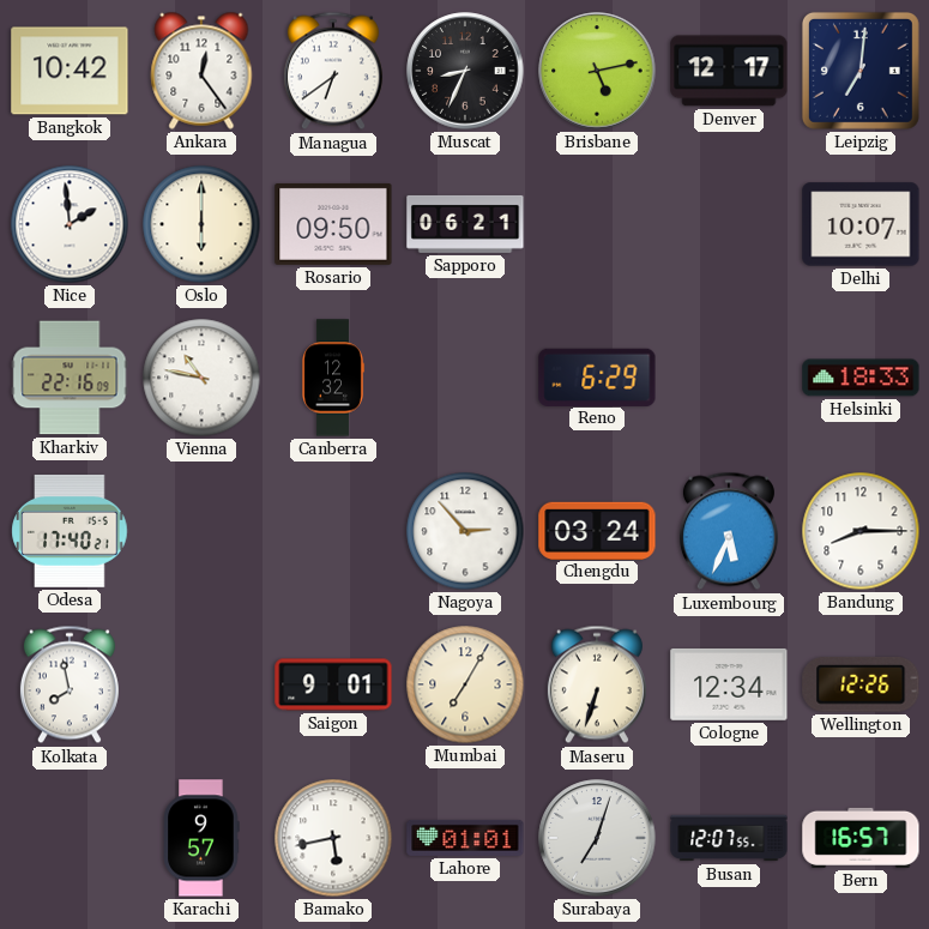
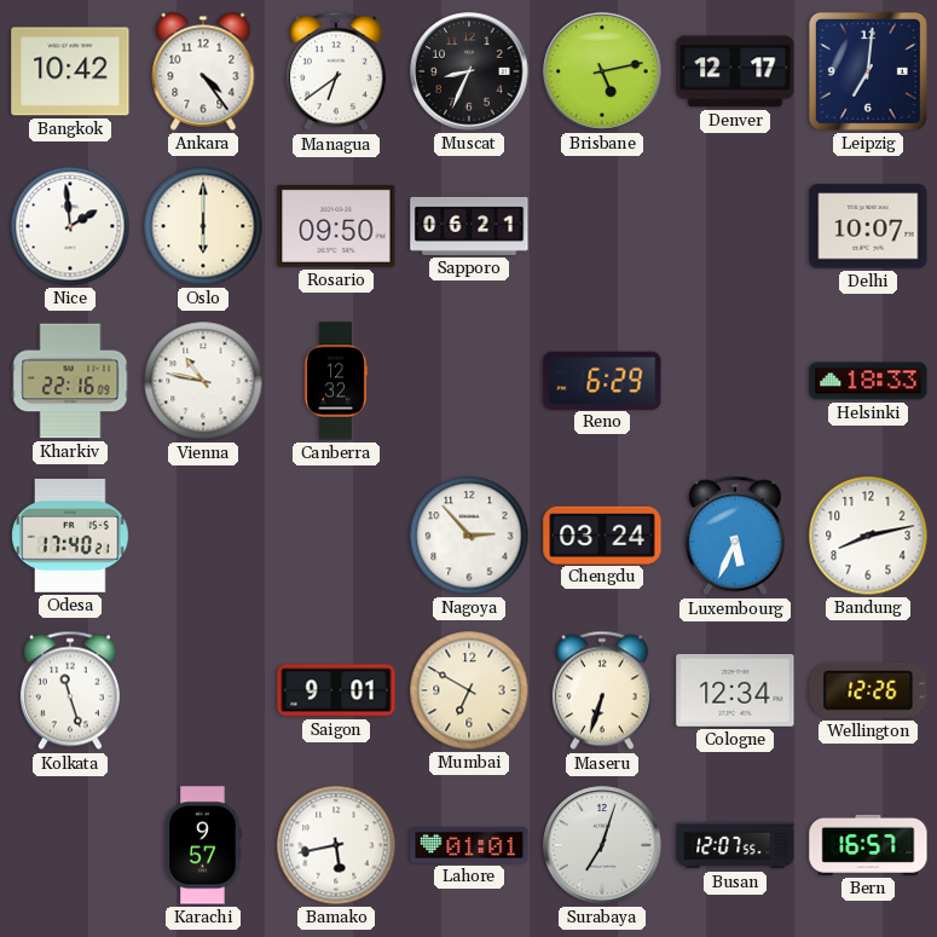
Ankara: 12:24 -> 4:24 (203, 71)
Bandung: 8:15 -> 8:13 (868, 536)
Kolkata: 7:58 -> 11:27 (70, 690)
Mumbai: 7:05 -> 6:50 (469, 690)
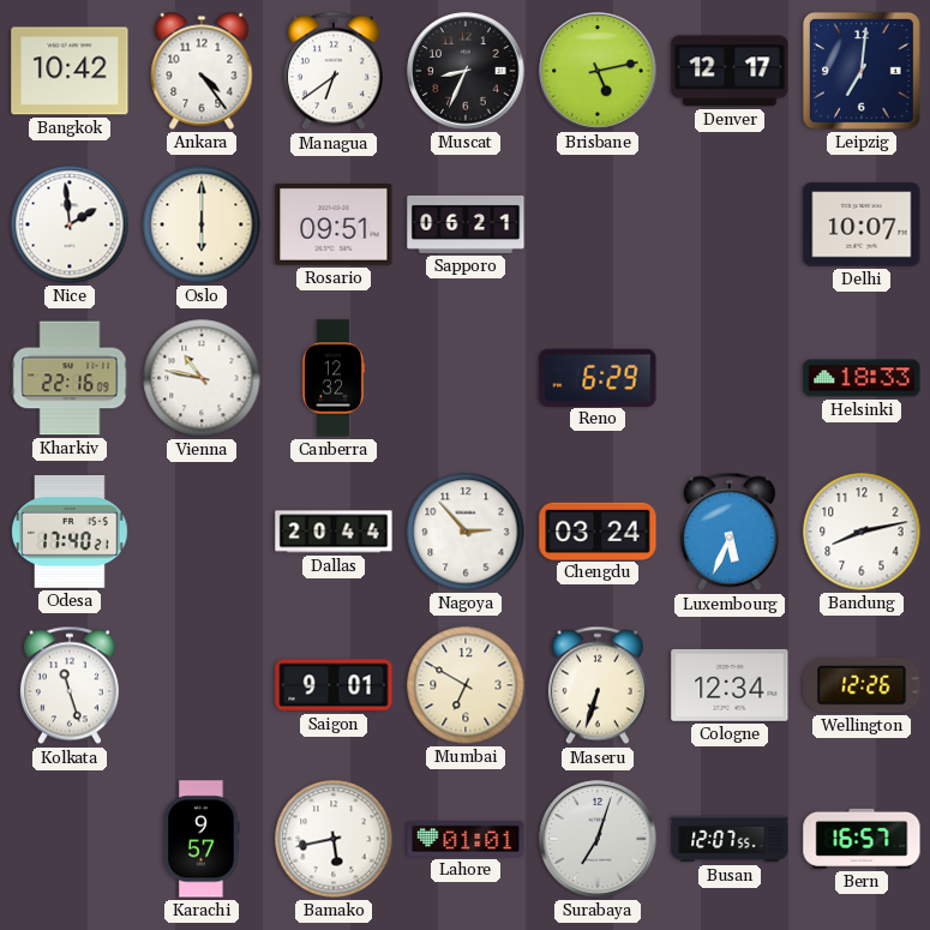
Rosario: 09:50 -> 09:51 (334, 224)
Dallas: none -> 20:44 (334, 532)
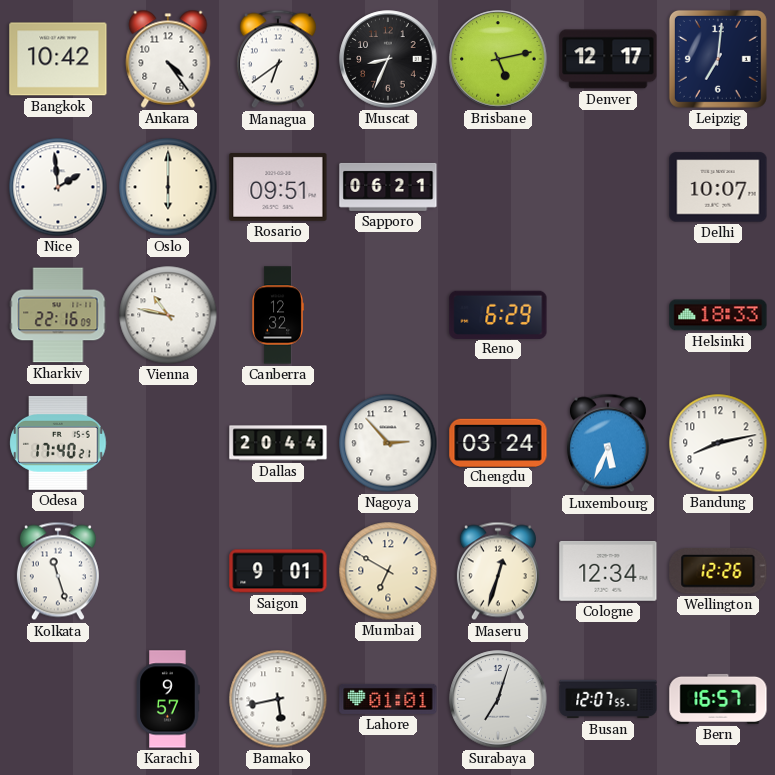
Maseru: 6:33 -> 12:33 (498, 571)
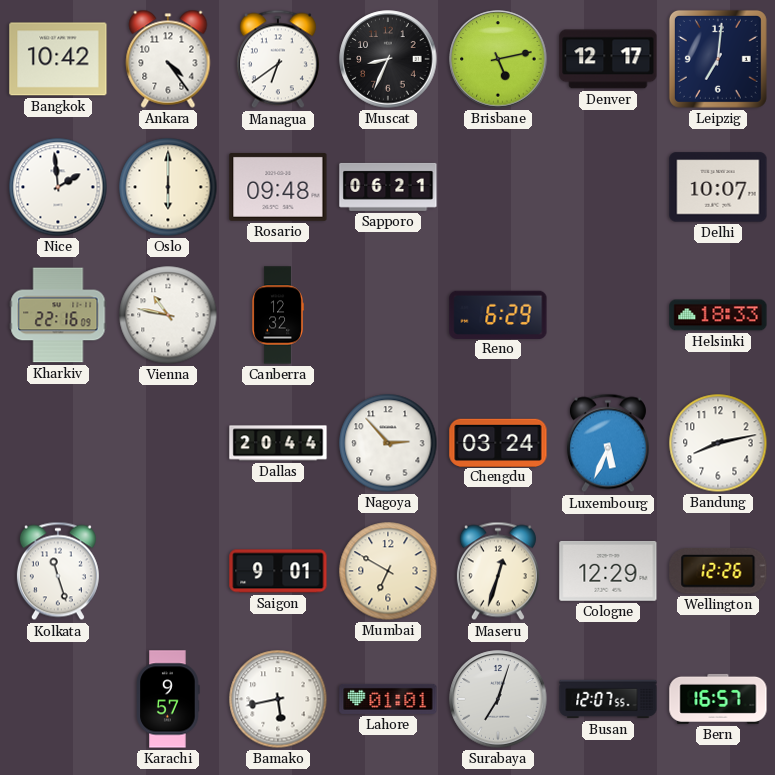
Rosario: 09:51 -> 09:48 (278, 187)
Odesa: 17:40 -> none (58, 443)
Cologne: 12:34 -> 12:29 (608, 571)
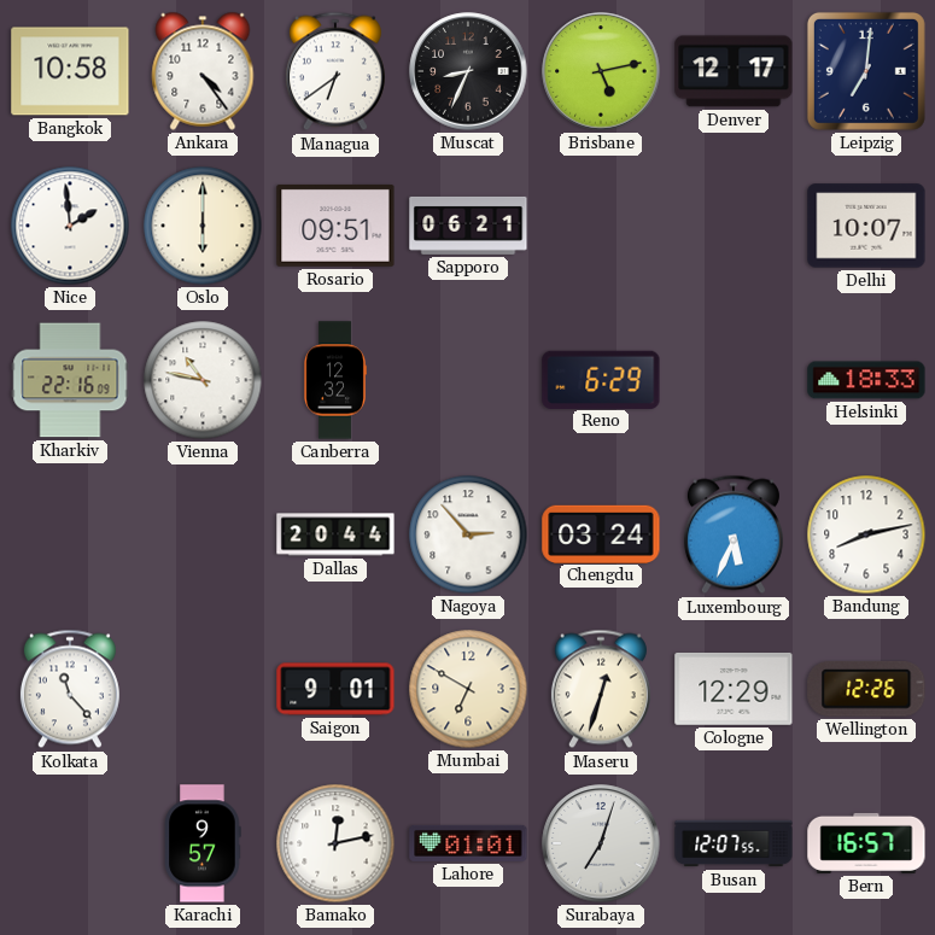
Bangkok: 10:42 -> 10:58 (70, 71)
Rosario: 09:48 -> 09:51 (335, 226)
Kolkata: 11:27 -> 11:23 (70, 689)
Bamako: 5:43 -> 12:13 (335, 843)
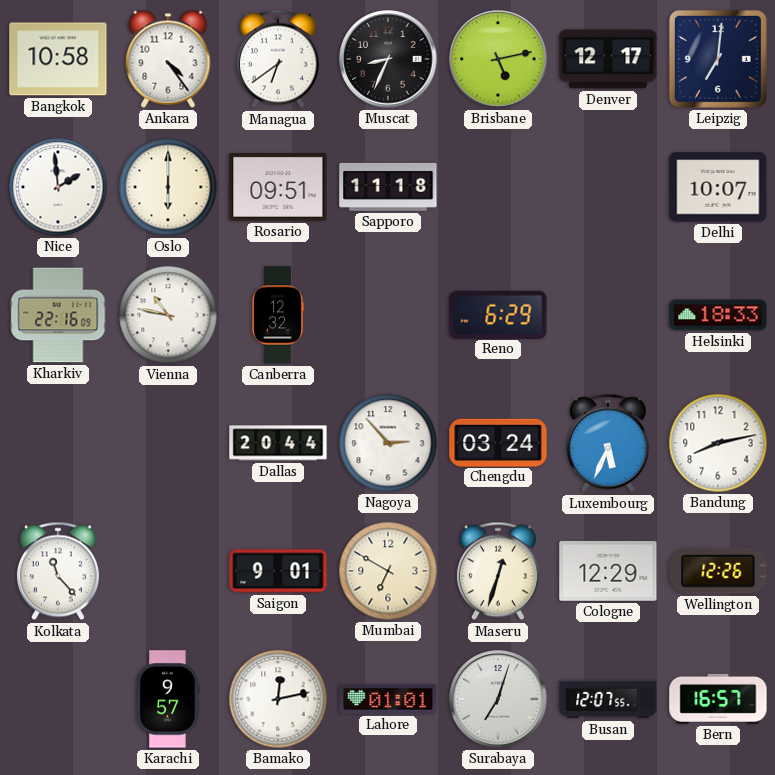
Sapporo: 06:21 -> 11:18 (388, 187)
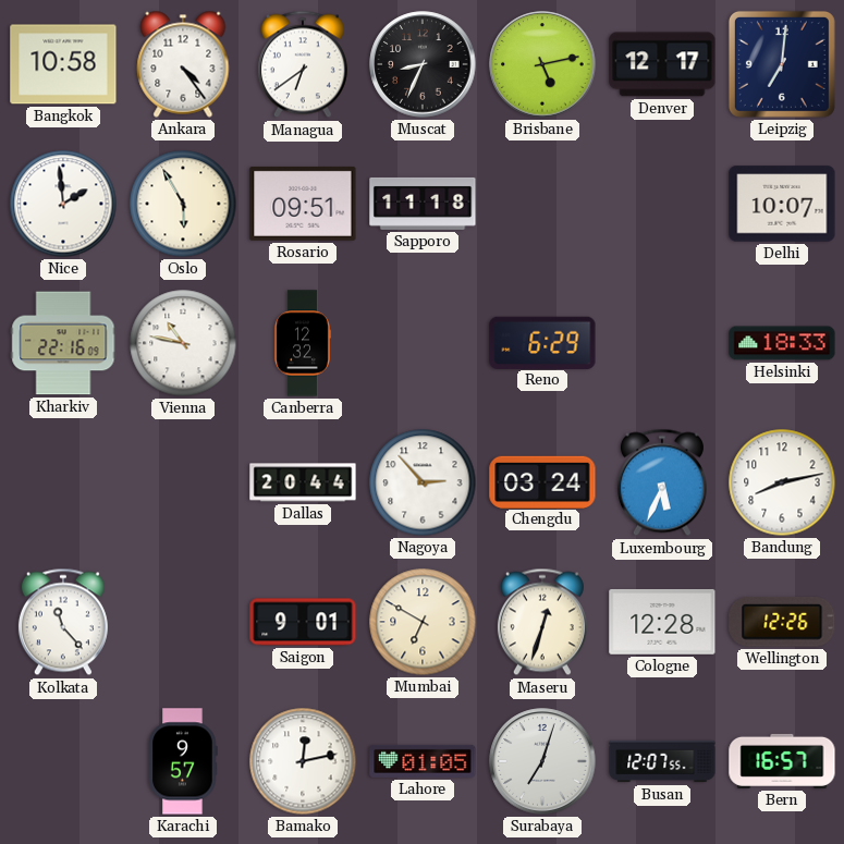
Oslo: 6:00 -> 5:55 (183, 204)
Cologne: 12:29 -> 12:28 (662, 622)
Lahore: 01:01 -> 01:05 (423, 761)
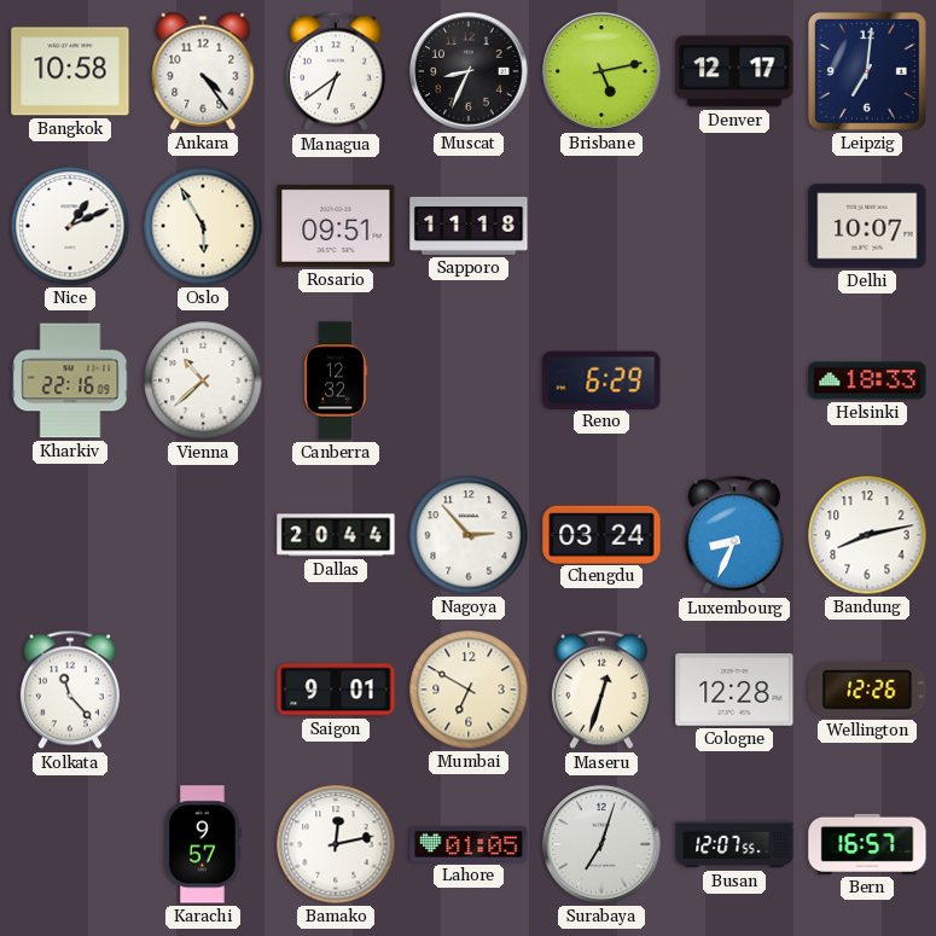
Nice: 1:59 -> 1:11 (70, 226)
Vienna: 10:47 -> 10:38 (203, 380)
Luxembourg: 5:34 -> 8:34 (734, 535)
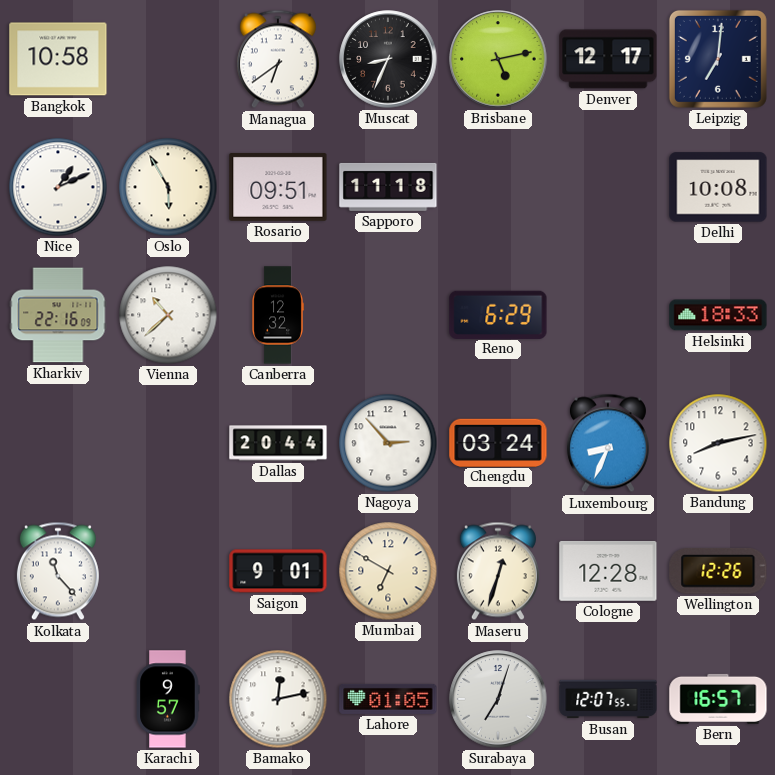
Ankara: 4:24 -> none (203, 71)
Delhi: 10:07 -> 10:08 (718, 187)
